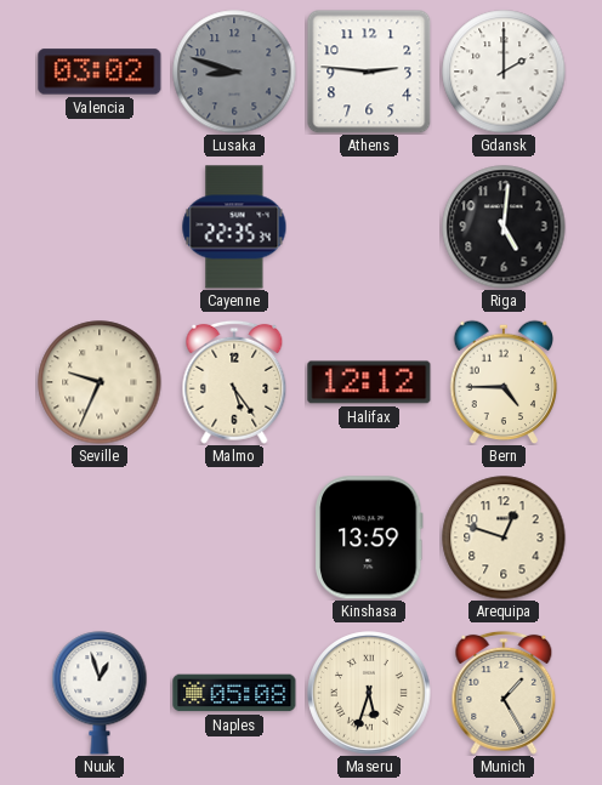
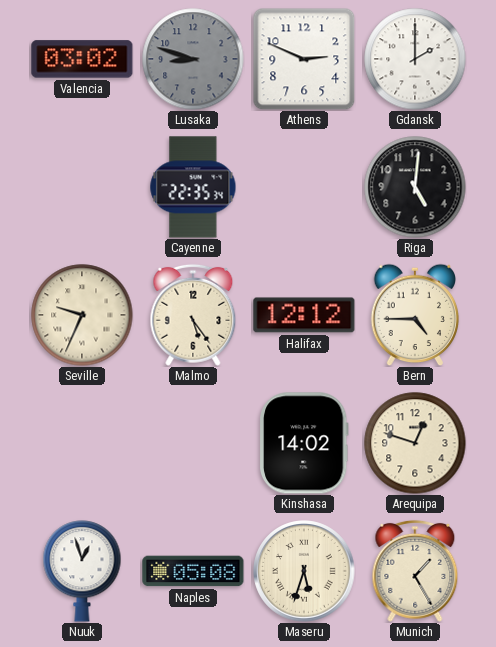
Athens: 2:46 -> 2:49 (304, 59)
Kinshasa: 13:59 -> 14:02 (304, 443)
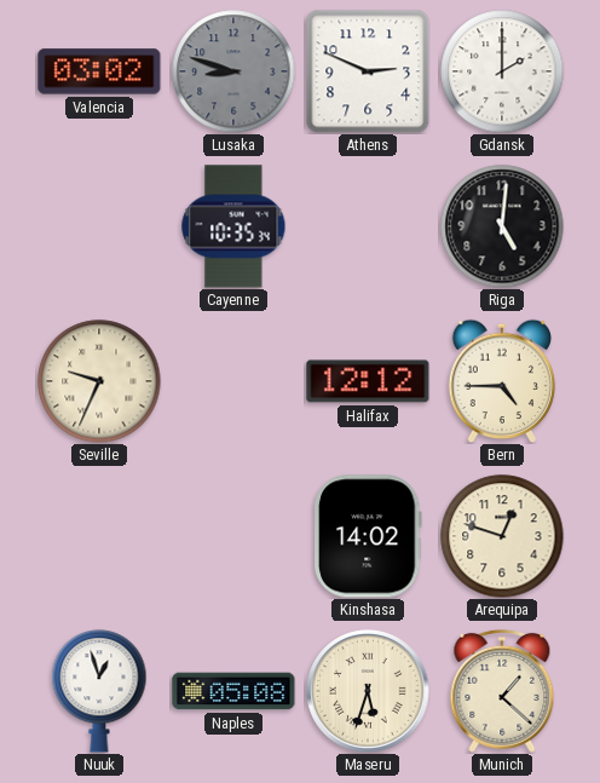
Cayenne: 22:35 -> 10:35 (233, 226)
Malmo: 5:24 -> none (193, 315)
Munich: 1:25 -> 1:22 (502, 691)
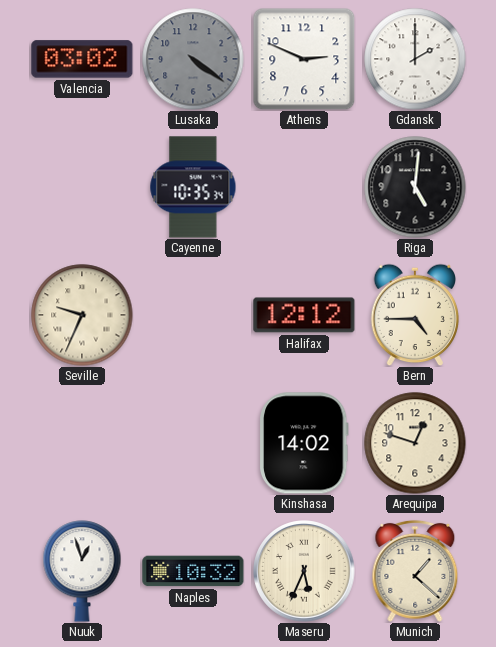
Lusaka: 8:48 -> 4:21 (193, 59)
Naples: 05:08 -> 10:32 (193, 571)
Maseru: 5:33 -> 5:34 (304, 571)
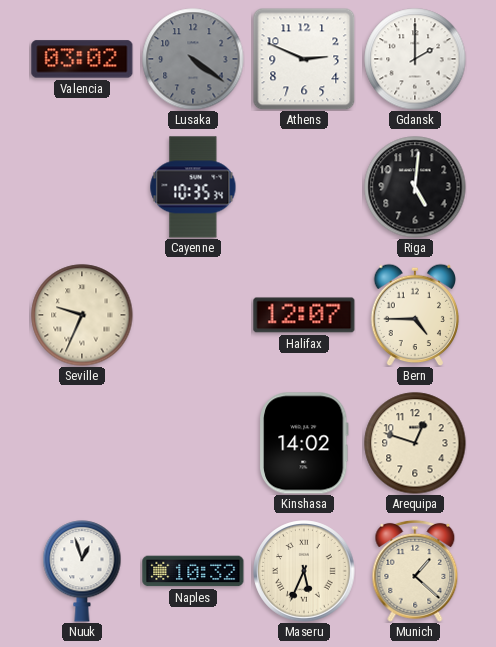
Halifax: 12:12 -> 12:07 (304, 315)
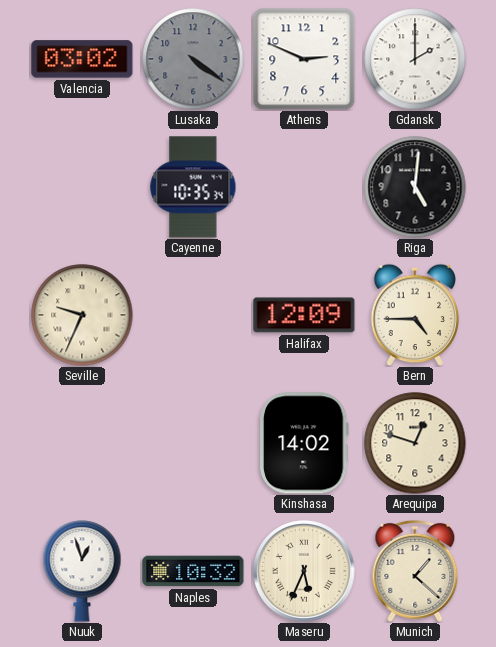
Halifax: 12:07 -> 12:09 (304, 315)
